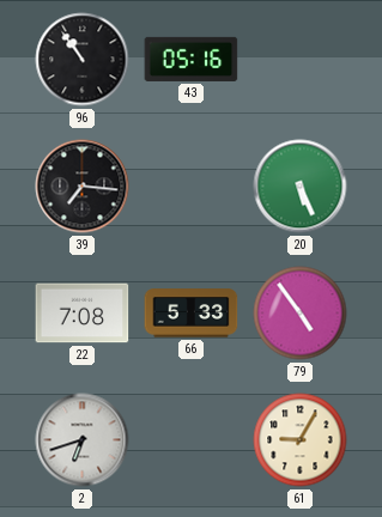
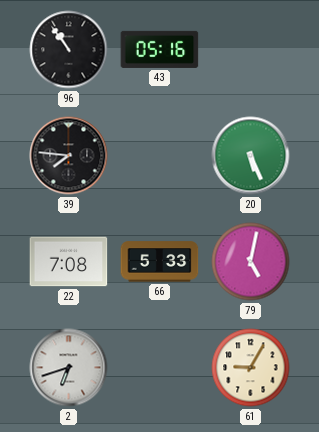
39: 7:16 -> 7:46 (69, 156)
79: 4:54 -> 5:02 (251, 262)
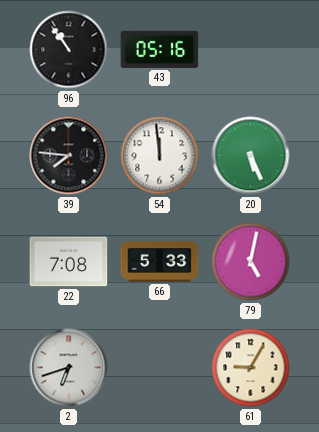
54: none -> 11:59 (160, 156)
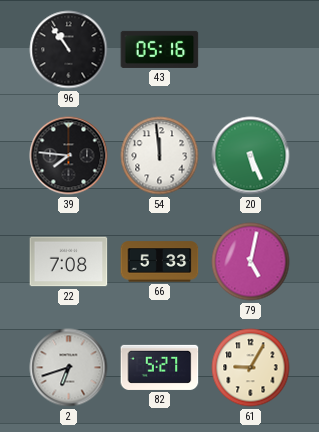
82: none -> 5:27 (160, 367)
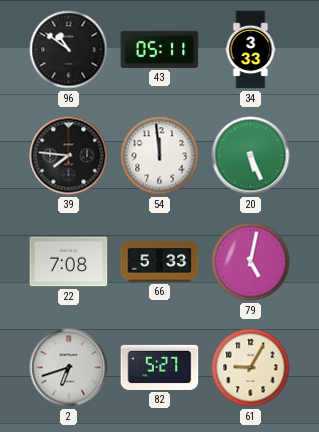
96: 10:54 -> 10:51 (69, 50)
43: 05:16 -> 05:11 (160, 49)
34: none -> 3:33 (251, 50)
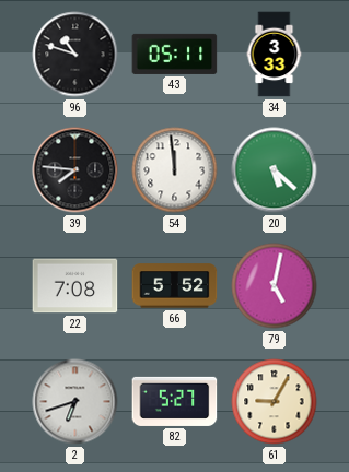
96: 10:51 -> 10:48 (75, 55)
20: 5:26 -> 5:22 (275, 170)
66: 5:33 -> 5:52 (175, 286)
